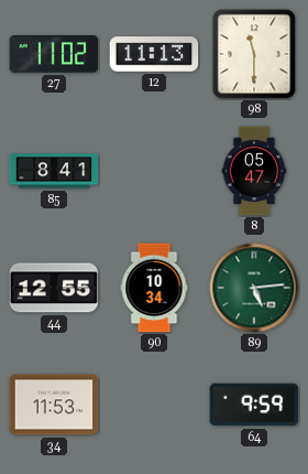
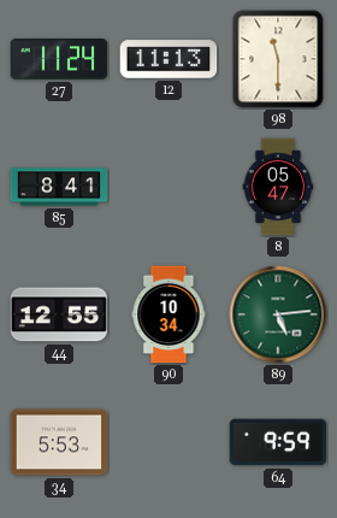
27: 11:02 -> 11:24 (59, 59)
34: 11:53 -> 5:53 (59, 442)
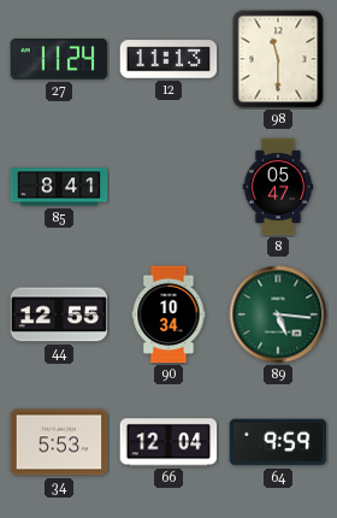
89: 5:14 -> 5:16 (278, 314)
66: none -> 12:04 (168, 442)
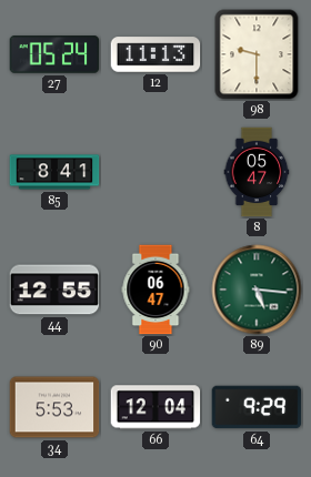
27: 11:24 -> 05:24 (54, 54)
98: 11:30 -> 9:30 (257, 54)
90: 10:34 -> 06:47 (155, 290)
64: 9:59 -> 9:29 (257, 407)
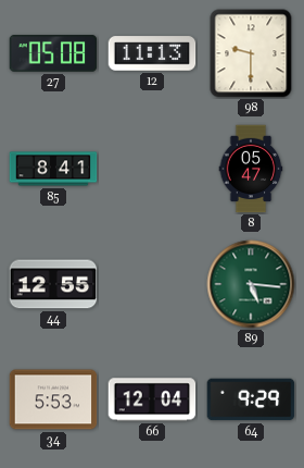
27: 05:24 -> 05:08 (53, 53)
90: 06:47 -> none (155, 290)
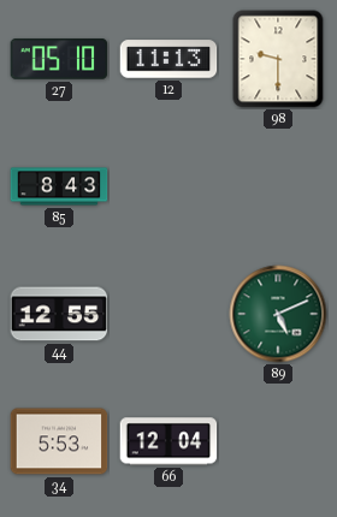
27: 05:08 -> 05:10 (59, 59)
85: 8:41 -> 8:43 (59, 186)
8: 05:47 -> none (251, 169)
89: 5:16 -> 5:11 (278, 314)
64: 9:29 -> none (251, 399)
